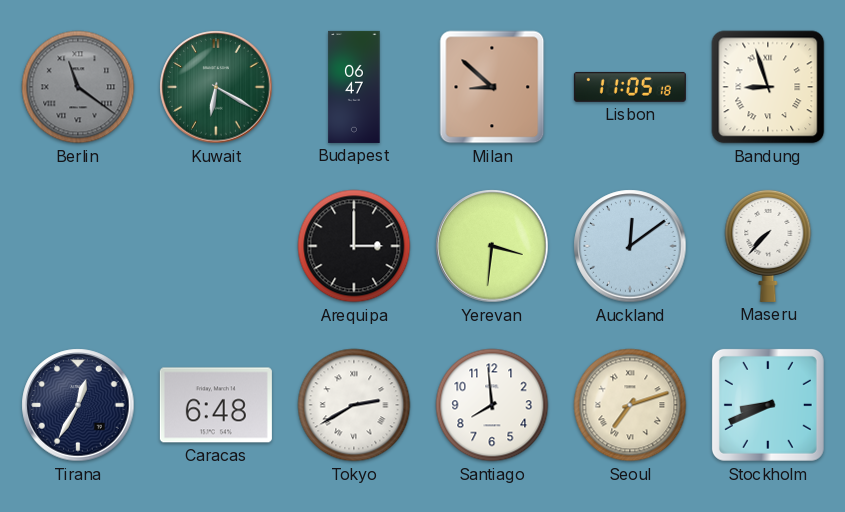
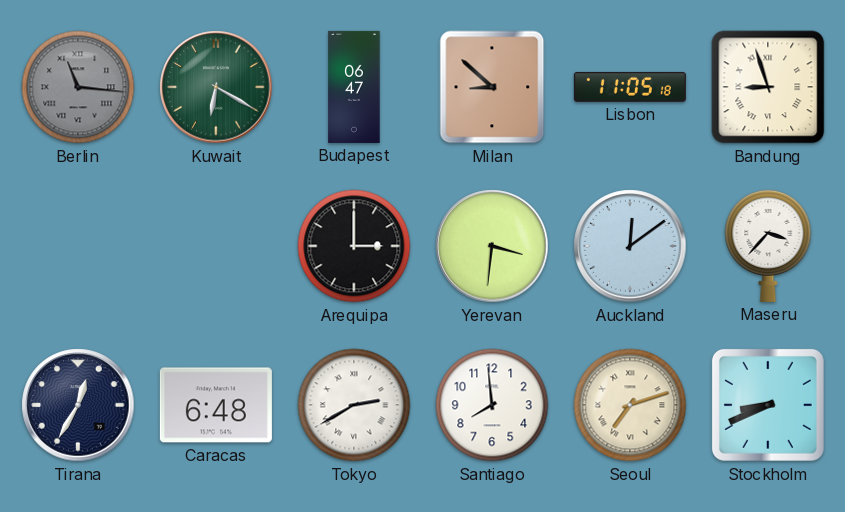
Berlin: 11:21 -> 11:16 (78, 87)
Maseru: 7:37 -> 3:37 (768, 245)
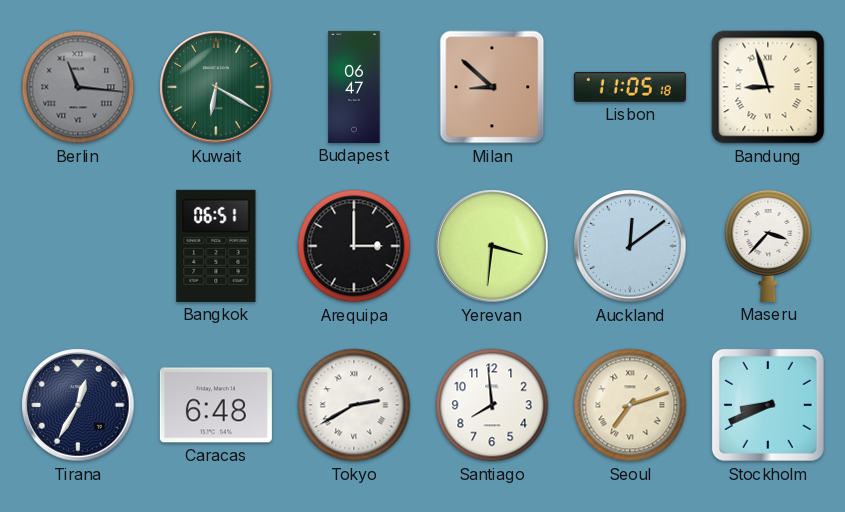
Bangkok: none -> 06:51 (216, 246)
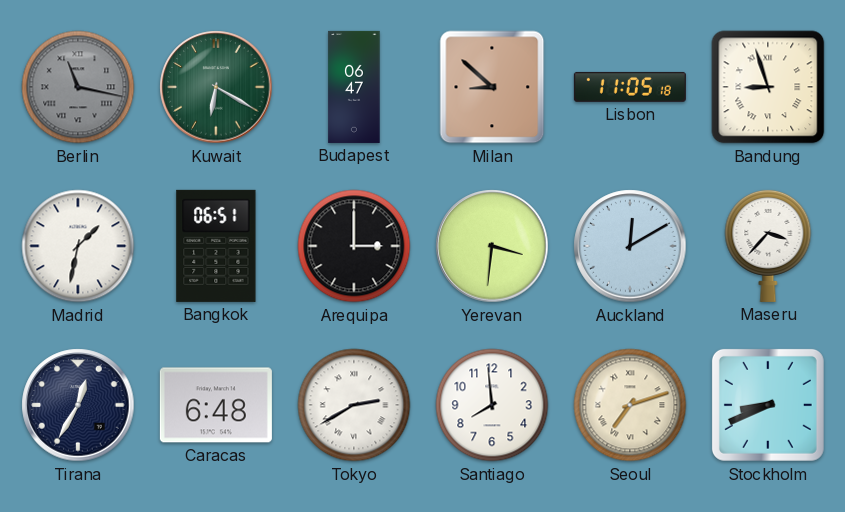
Berlin: 11:16 -> 11:17 (78, 87)
Madrid: none -> 1:32 (78, 246)
Auckland: 12:09 -> 12:10 (630, 246)
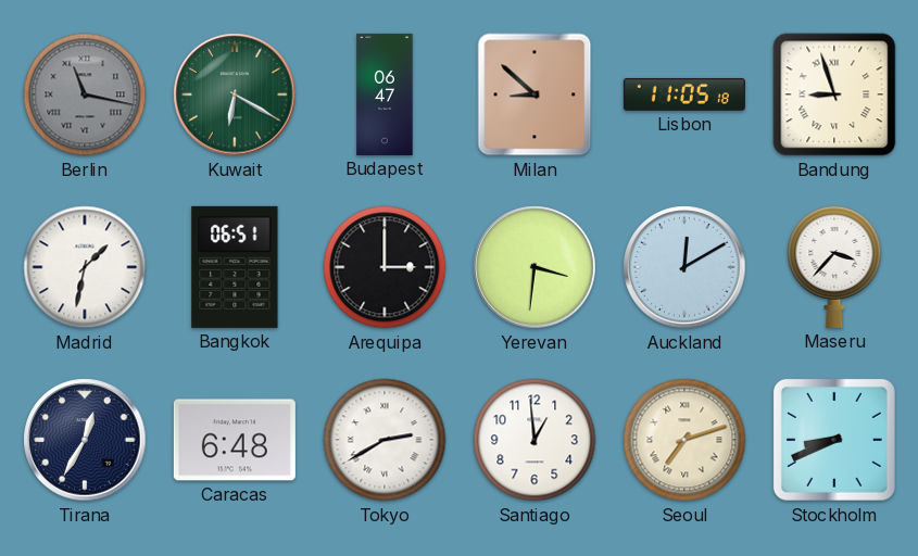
Santiago: 7:59 -> 12:59 (535, 440)
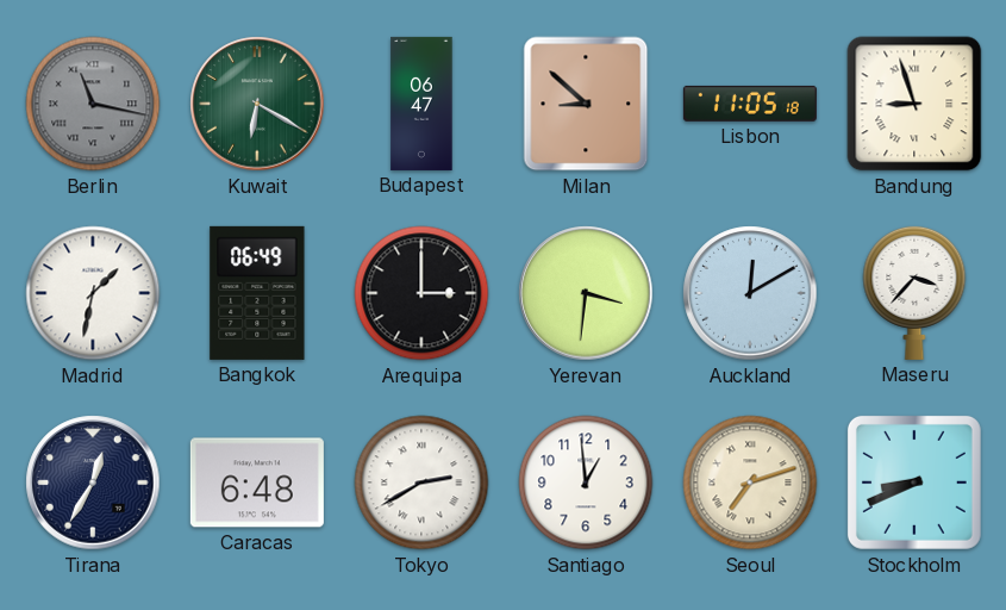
Bangkok: 06:51 -> 06:49 (257, 293)
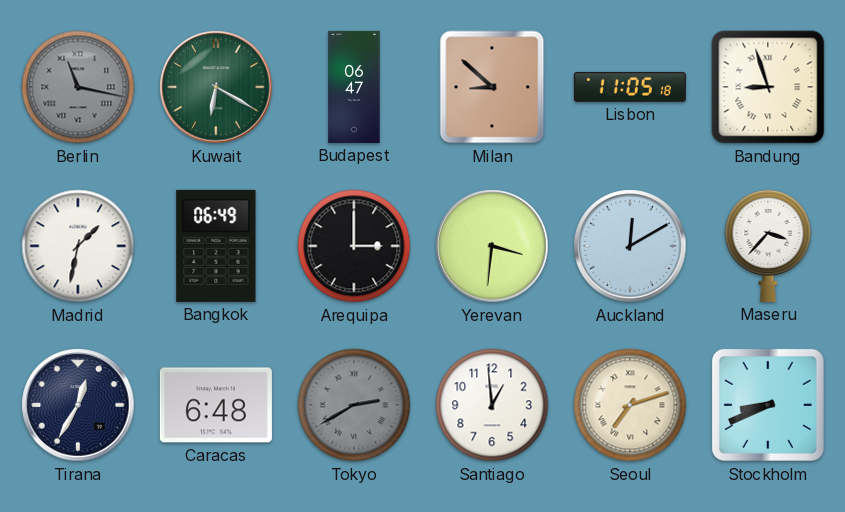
Tokyo dial: white -> grey (354, 405)
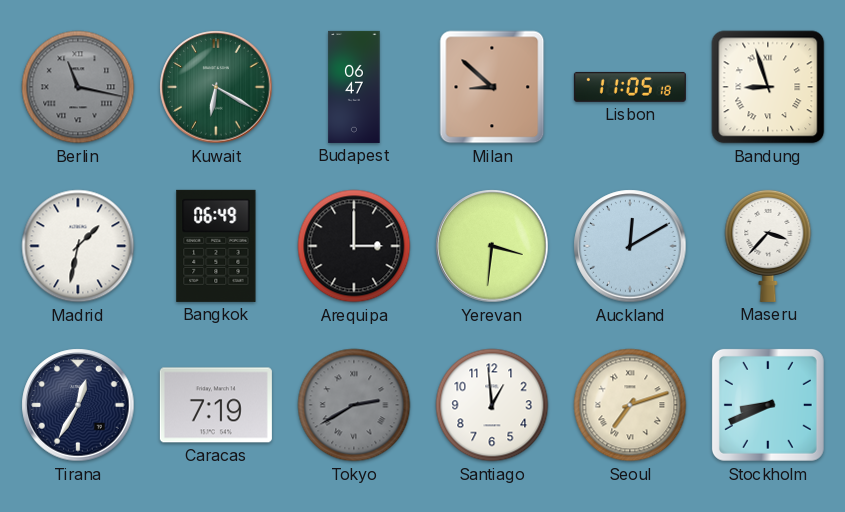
Caracas: 6:48 -> 7:19 (216, 405)
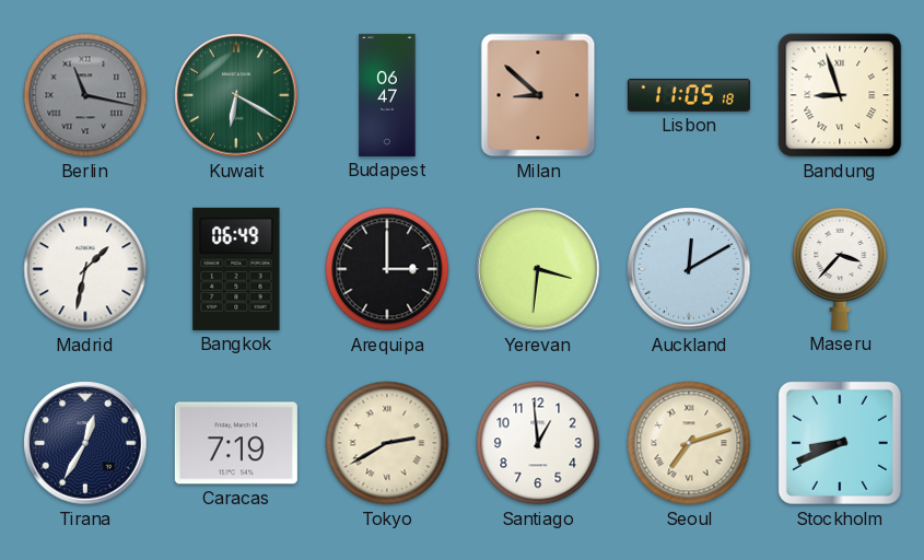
Tokyo dial: grey -> cream (387, 443)
